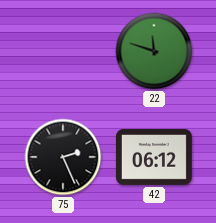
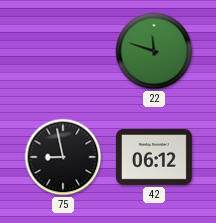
75: 2:26 -> 8:58 (63, 157)
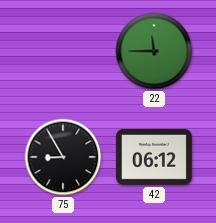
22: 11:48 -> 11:45 (154, 51)
75: 8:58 -> 8:55 (63, 157)
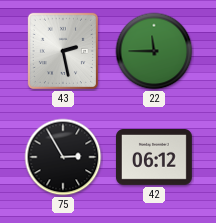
43: none -> 2:28 (63, 51)
75: 8:55 -> 2:55 (63, 157)
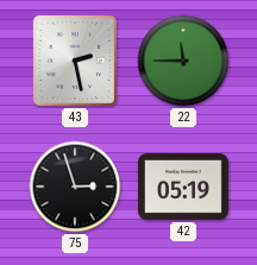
75: 2:55 -> 2:57 (75, 187)
42: 06:12 -> 05:19 (183, 187)
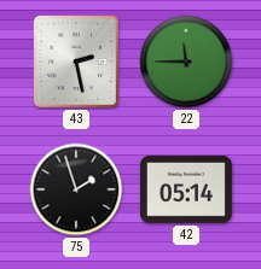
75: 2:57 -> 1:57 (76, 189)
42: 05:19 -> 05:14 (186, 189)
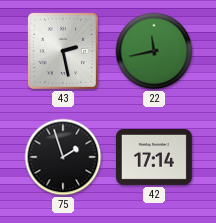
22: 11:45 -> 11:43 (154, 51)
42: 05:14 -> 17:14 (154, 157)
